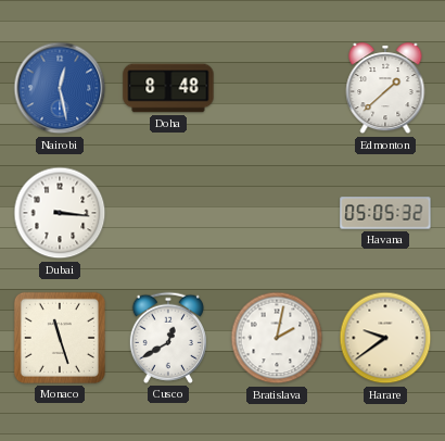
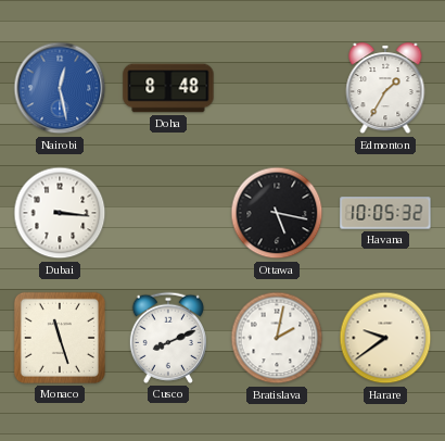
Edmonton: 1:38 -> 1:35 (385, 89)
Ottawa: none -> 5:17 (277, 213)
Havana: 05:05 -> 10:05 (385, 213)
Cusco: 12:40 -> 8:11 (168, 338)
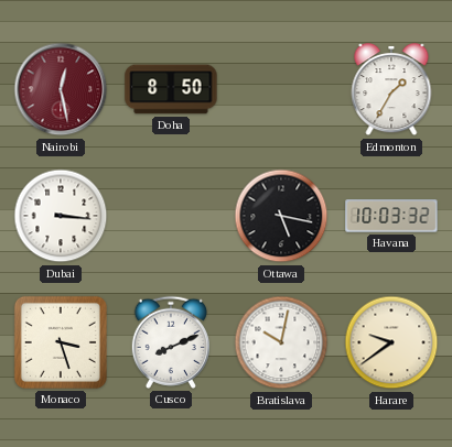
Nairobi dial: blue -> burgundy (61, 89)
Doha: 8:48 -> 8:50 (171, 89)
Havana: 10:05 -> 10:03 (391, 216)
Monaco: 11:27 -> 3:27 (61, 342)
Bratislava: 2:02 -> 10:02 (281, 342)
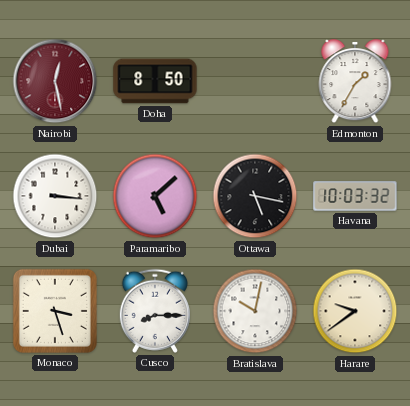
Paramaribo: none -> 5:08 (155, 196)
Cusco: 8:11 -> 8:15 (155, 311)
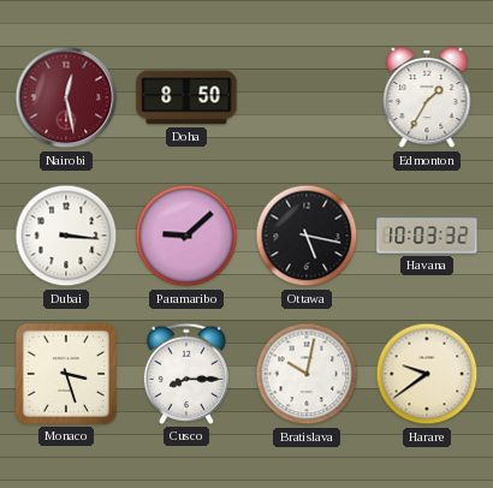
Paramaribo: 5:08 -> 9:08 (186, 236)
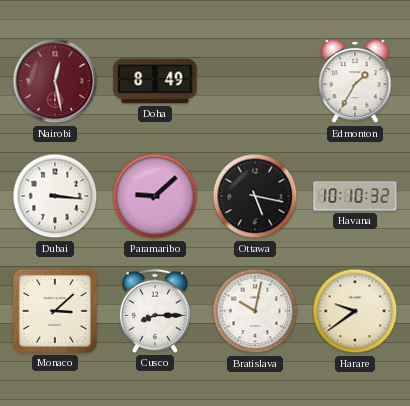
Doha: 8:50 -> 8:49 (155, 81)
Havana: 10:03 -> 10:10 (355, 196)
Monaco: 3:27 -> 3:08 (55, 311)
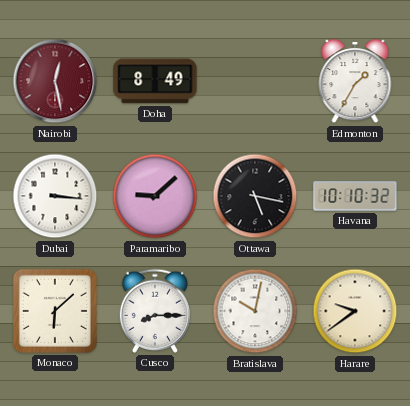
Monaco: 3:08 -> 6:08 (55, 311)
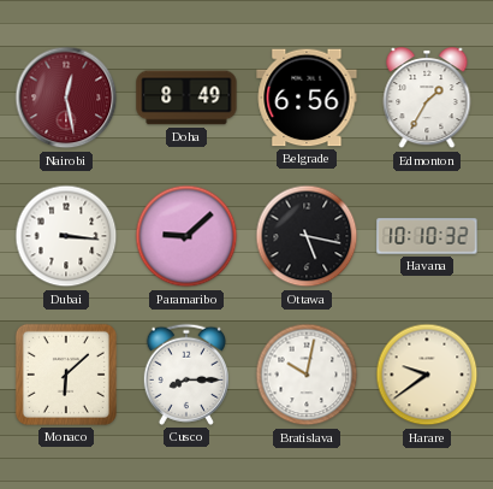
Belgrade: none -> 6:56 (307, 98)
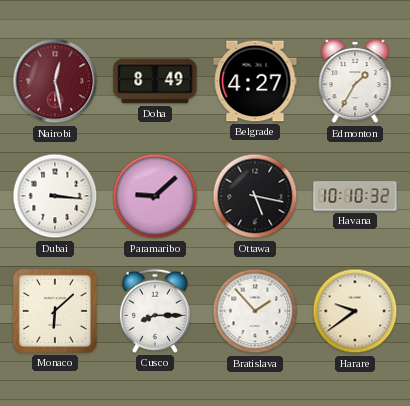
Belgrade: 6:56 -> 4:27 (255, 81)
Bratislava: 10:02 -> 1:53 (255, 311)
